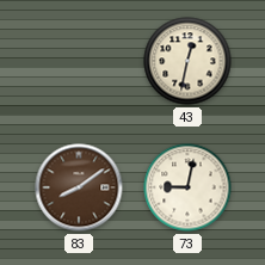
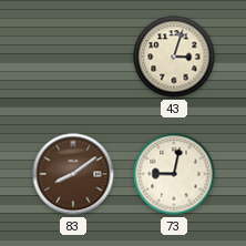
43: 12:32 -> 3:03 (174, 57)
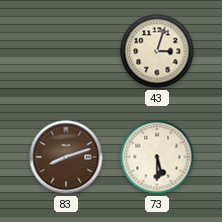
83: 8:09 -> 8:12 (66, 157)
73: 9:02 -> 5:30 (157, 157)
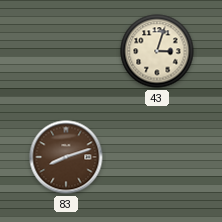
73: 5:30 -> none (157, 157)
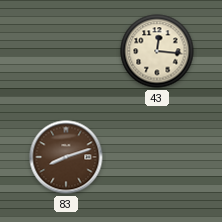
43: 3:03 -> 12:16 (157, 51)
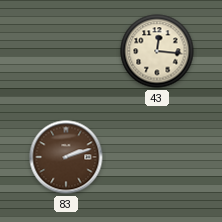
83: 8:12 -> 2:12 (66, 157)
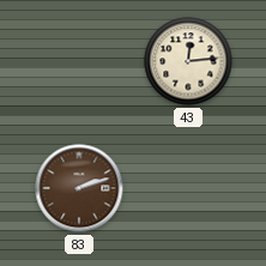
43: 12:16 -> 12:14 (188, 61)
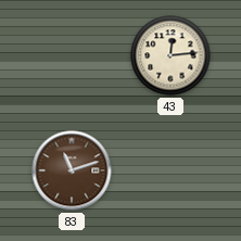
83: 2:12 -> 11:12 (72, 170)
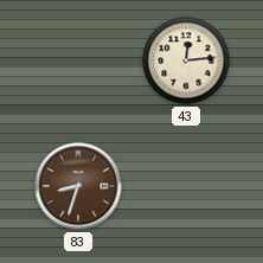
83: 11:12 -> 8:33 (78, 186)
